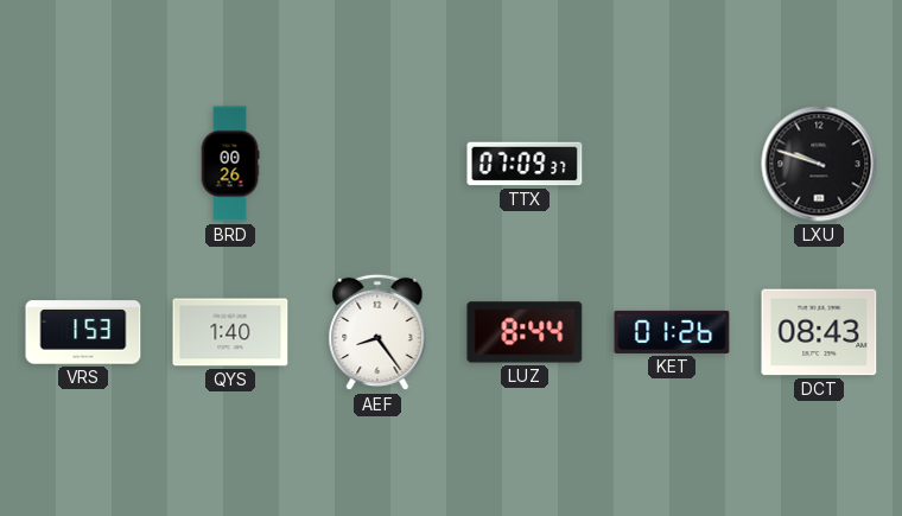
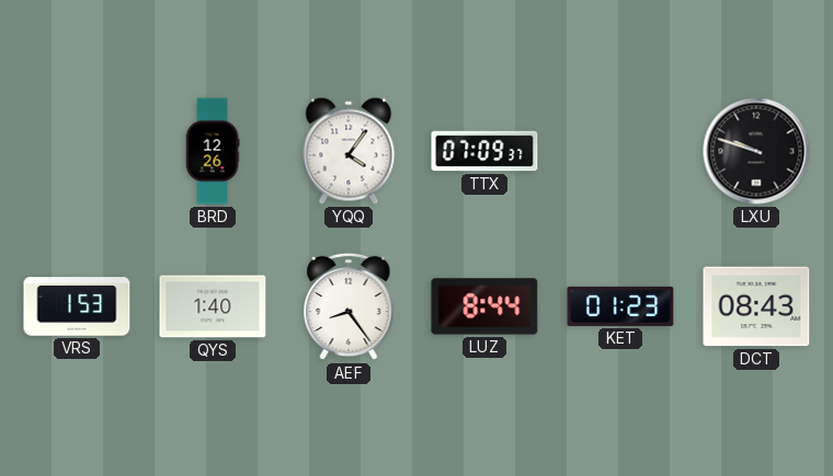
BRD: 00:26 -> 12:26 (213, 151)
YQQ: none -> 4:06 (349, 151)
KET: 01:26 -> 01:23 (620, 306)
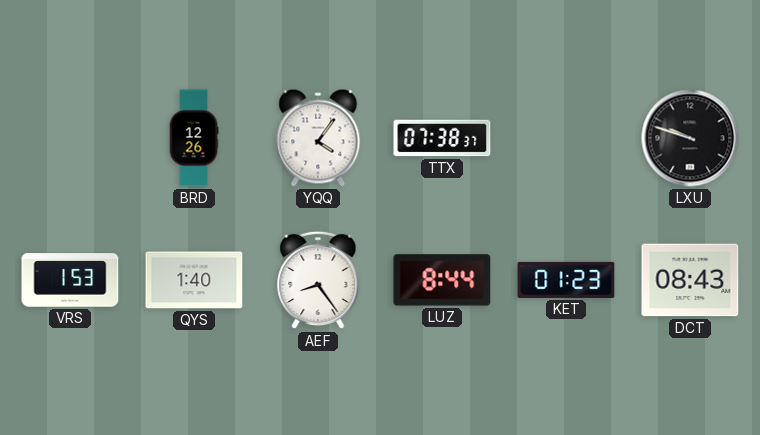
TTX: 07:09 -> 07:38 (442, 138)
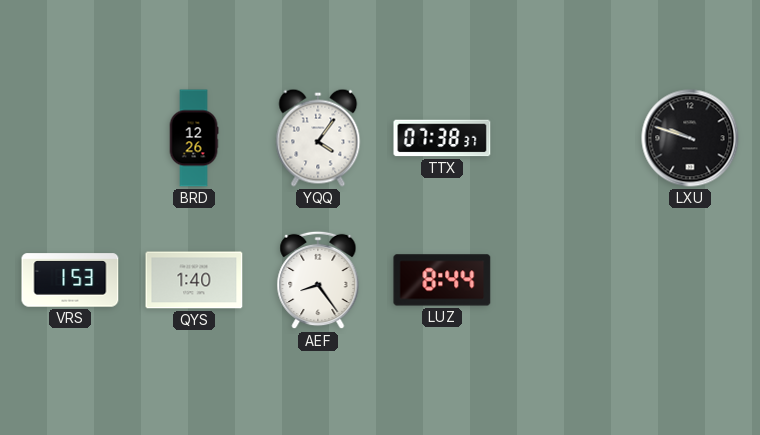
KET: 01:23 -> none (566, 280)
DCT: 08:43 -> none (690, 280)
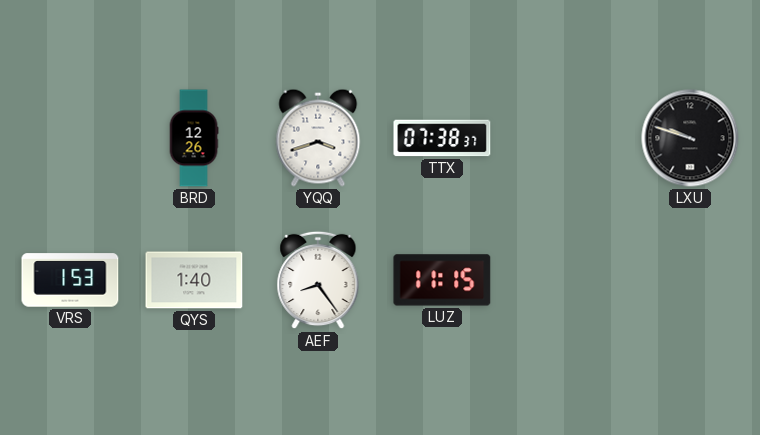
YQQ: 4:06 -> 3:42 (318, 138)
LUZ: 8:44 -> 11:15 (442, 280)
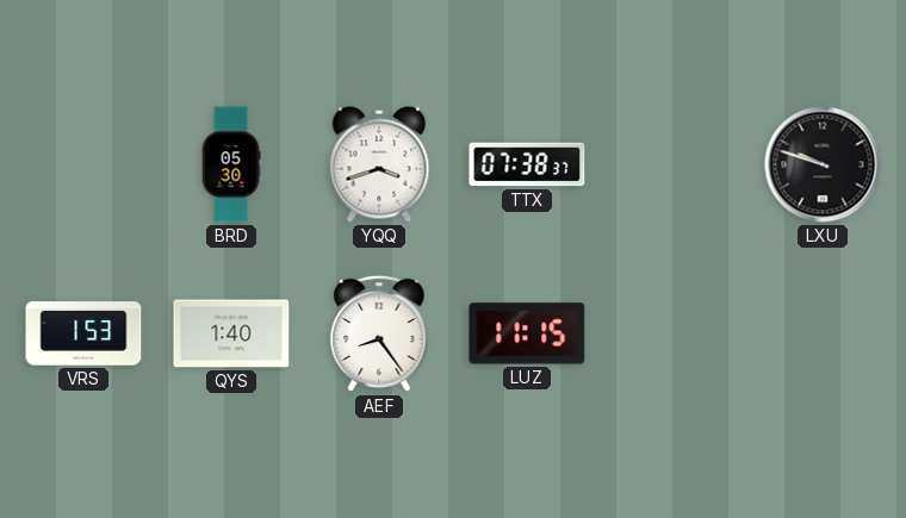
BRD: 12:26 -> 05:30 (231, 164)
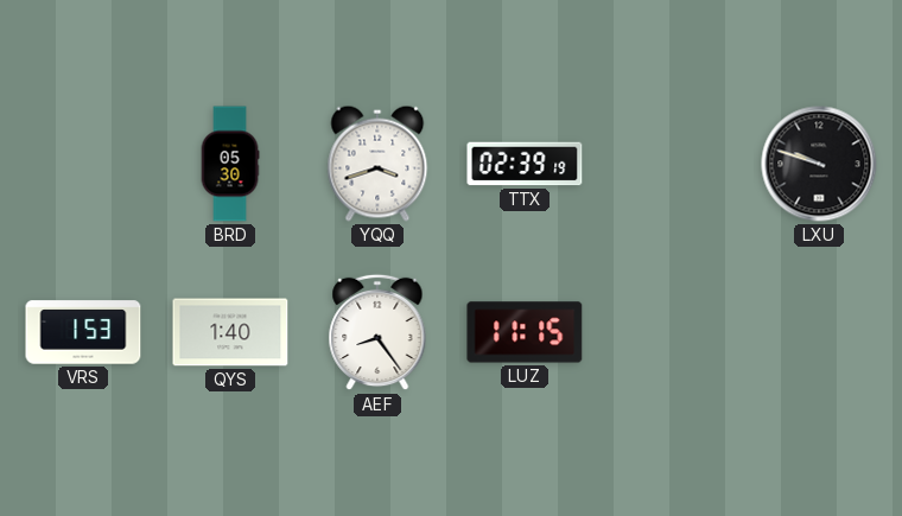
TTX: 07:38 -> 02:39 (525, 164)
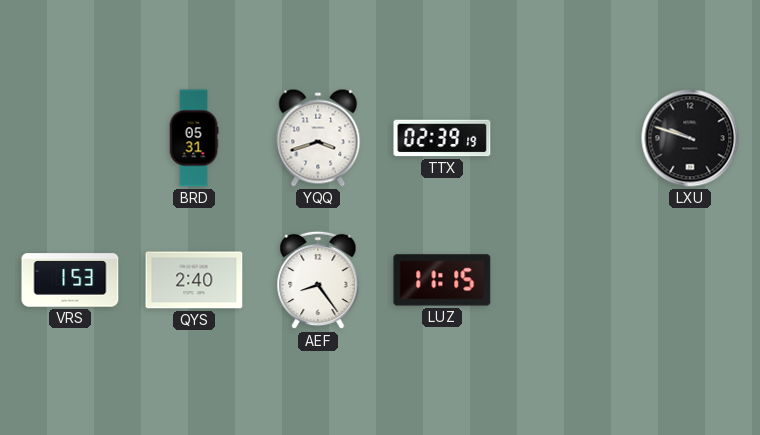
BRD: 05:30 -> 05:31 (194, 138)
QYS: 1:40 -> 2:40 (194, 280)
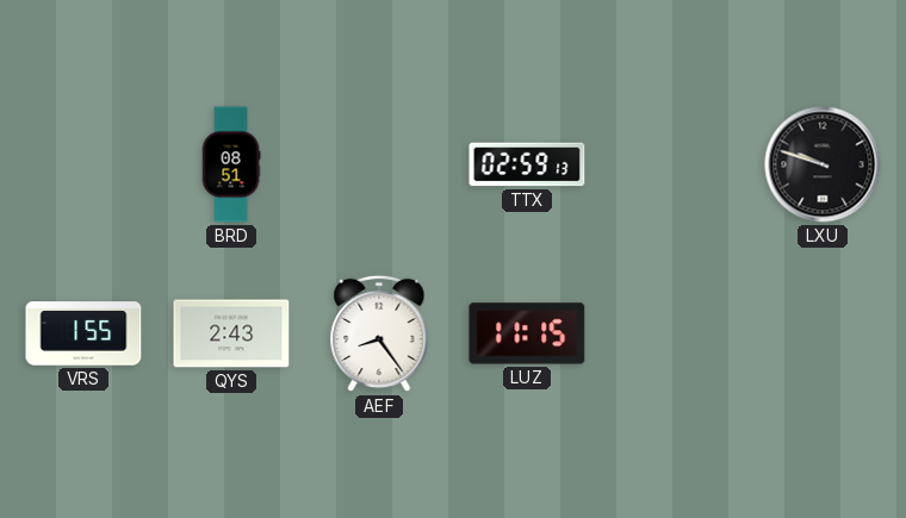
BRD: 05:31 -> 08:51 (231, 164)
YQQ: 3:42 -> none (318, 138)
TTX: 02:39 -> 02:59 (527, 164)
VRS: 1:53 -> 1:55 (83, 333)
QYS: 2:40 -> 2:43 (231, 333)
